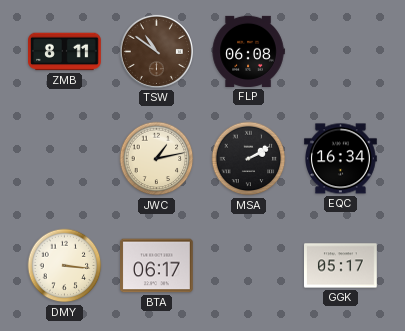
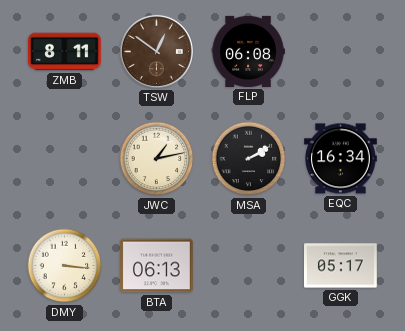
TSW: 10:51 -> 12:51 (156, 51)
BTA: 06:17 -> 06:13 (157, 266)
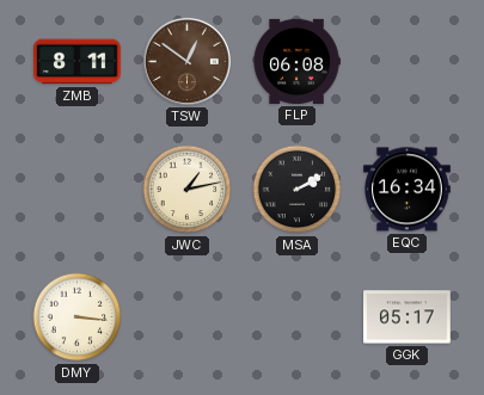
BTA: 06:13 -> none (157, 266)
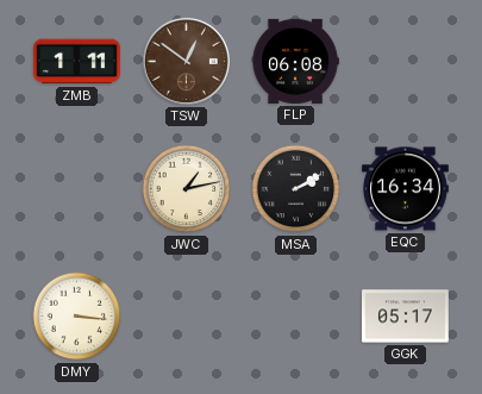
ZMB: 8:11 -> 1:11 (77, 62)
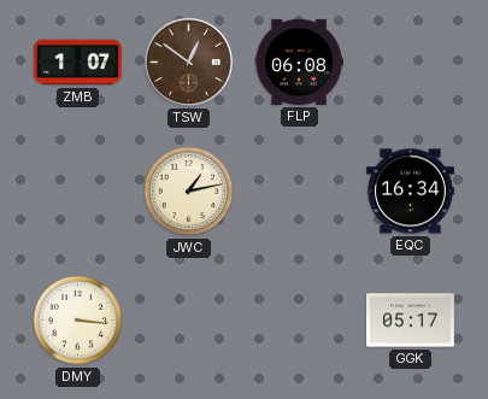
ZMB: 1:11 -> 1:07 (78, 63)
MSA: 2:10 -> none (296, 189)
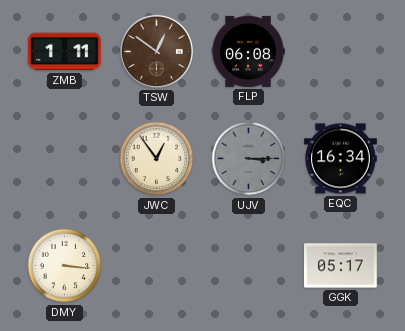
ZMB: 1:07 -> 1:11 (65, 52)
JWC: 1:13 -> 12:54 (157, 159)
UJV: none -> 3:15 (249, 159)
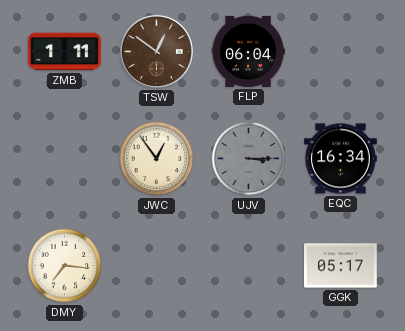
FLP: 06:08 -> 06:04 (248, 51)
DMY: 3:16 -> 7:16 (65, 266)
